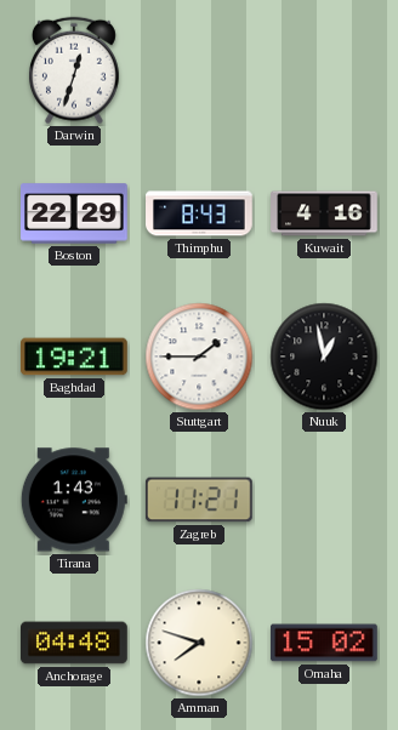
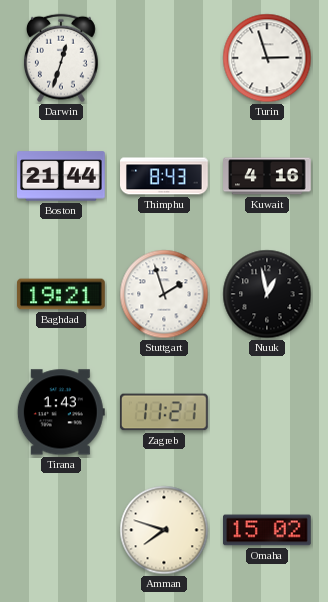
Turin: none -> 2:57 (267, 58)
Boston: 22:29 -> 21:44 (61, 176)
Stuttgart: 1:45 -> 1:57 (164, 294)
Anchorage: 04:48 -> none (74, 643)
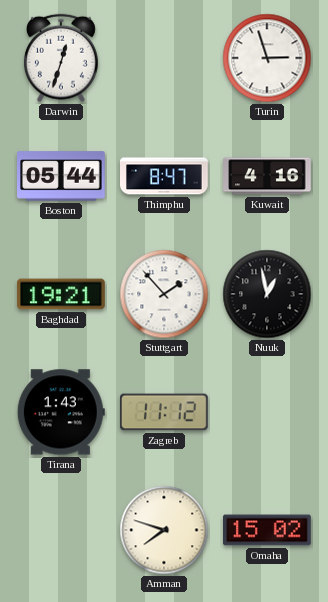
Boston: 21:44 -> 05:44 (61, 176)
Thimphu: 8:43 -> 8:47 (164, 176)
Stuttgart: 1:57 -> 1:53 (164, 294)
Zagreb: 11:21 -> 11:12 (164, 412)
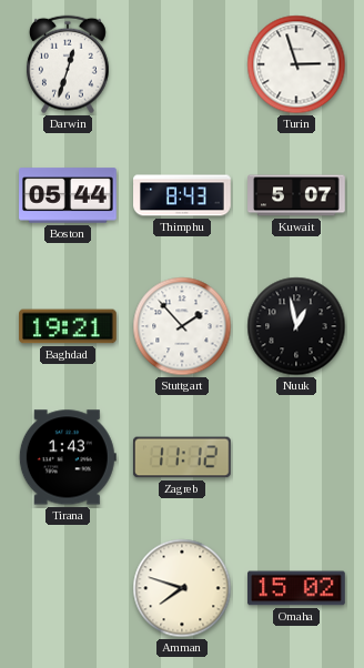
Thimphu: 8:47 -> 8:43 (182, 195)
Kuwait: 4:16 -> 5:07 (296, 195)
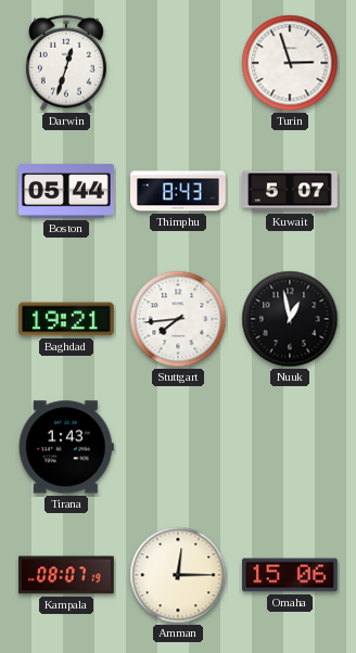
Stuttgart: 1:53 -> 7:44 (178, 319)
Zagreb: 11:12 -> none (182, 457)
Kampala: none -> 08:07 (66, 575)
Amman: 7:48 -> 12:15 (178, 575)
Omaha: 15:02 -> 15:06 (291, 575)
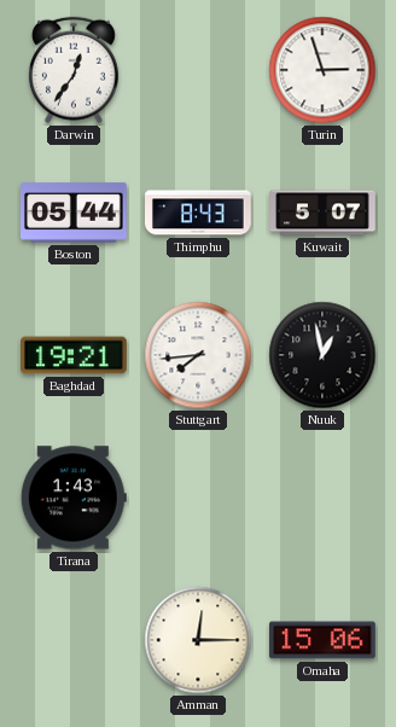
Darwin: 12:33 -> 12:36 (74, 70)
Kampala: 08:07 -> none (66, 575)
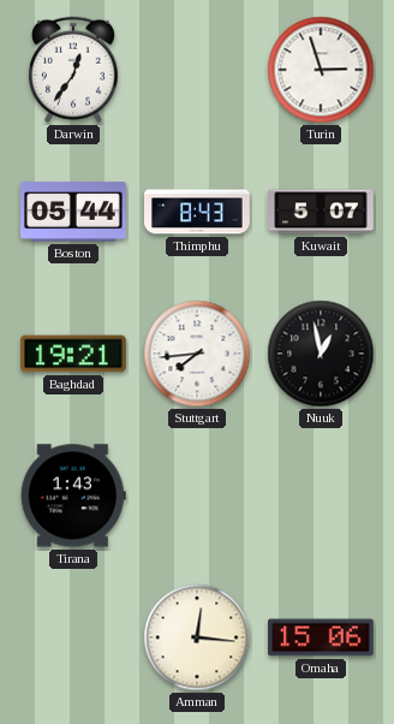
Amman: 12:15 -> 12:16 (197, 637)
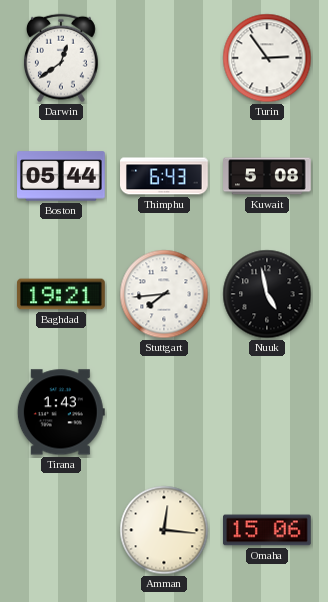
Darwin: 12:36 -> 12:39 (61, 58)
Turin: 2:57 -> 2:54 (267, 58)
Thimphu: 8:43 -> 6:43 (164, 176)
Kuwait: 5:07 -> 5:08 (267, 176)
Nuuk: 12:58 -> 4:58 (267, 294)
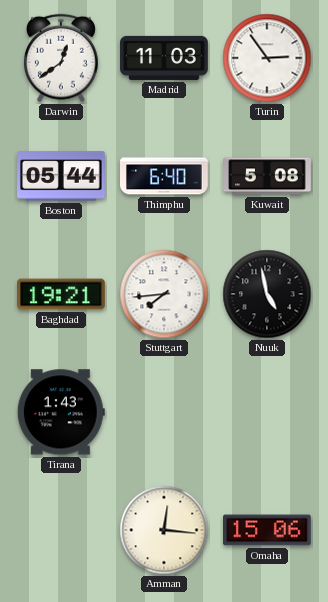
Madrid: none -> 11:03 (164, 58)
Thimphu: 6:43 -> 6:40 (164, 176)
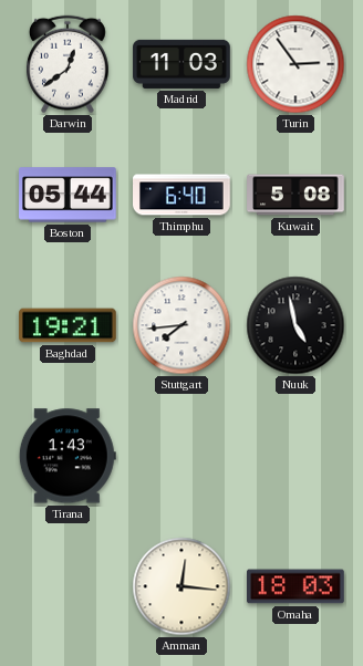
Omaha: 15:06 -> 18:03 (297, 586)
